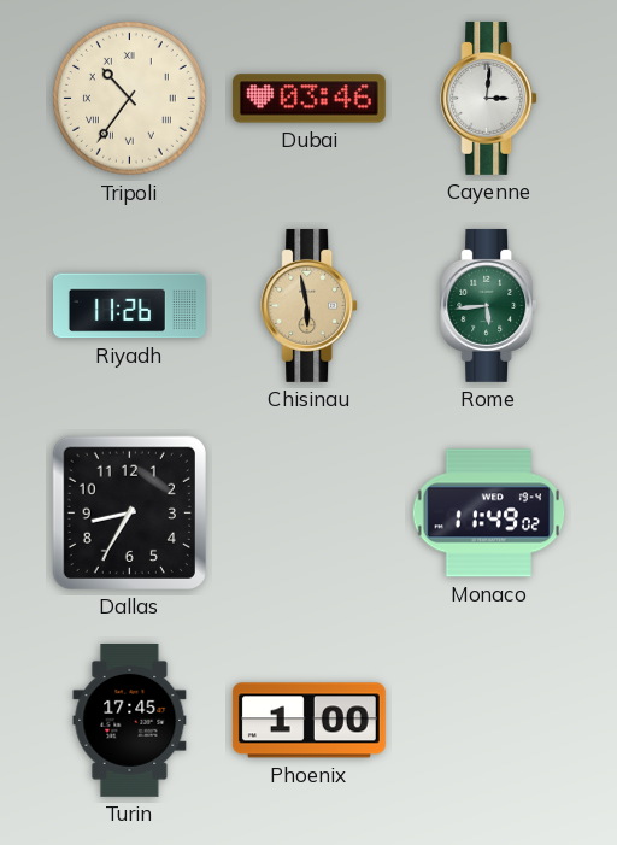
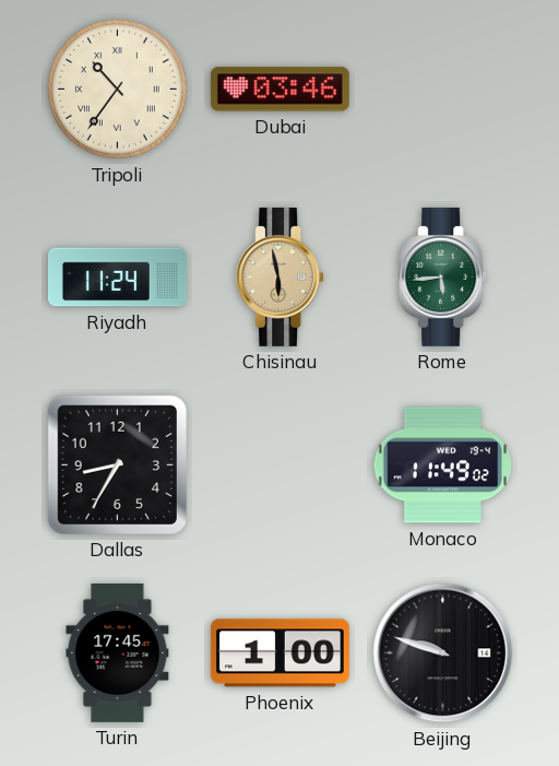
Cayenne: 3:01 -> none (489, 98)
Riyadh: 11:26 -> 11:24 (117, 278)
Beijing: none -> 9:48 (443, 653)
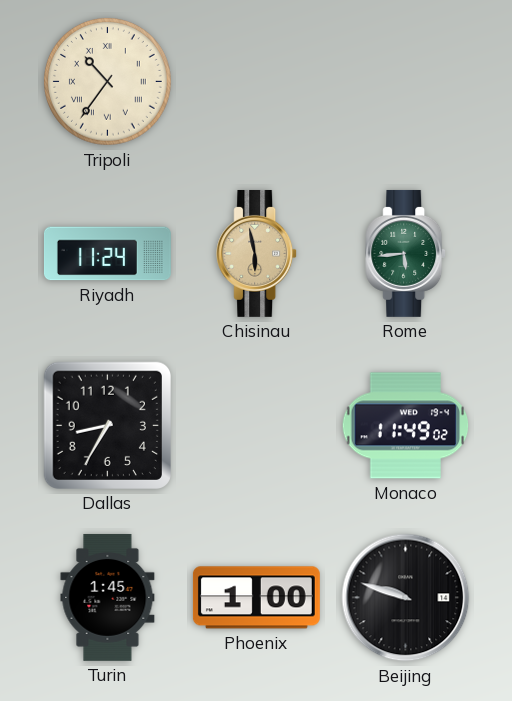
Dubai: 03:46 -> none (279, 90)
Turin: 17:45 -> 1:45 (108, 597)
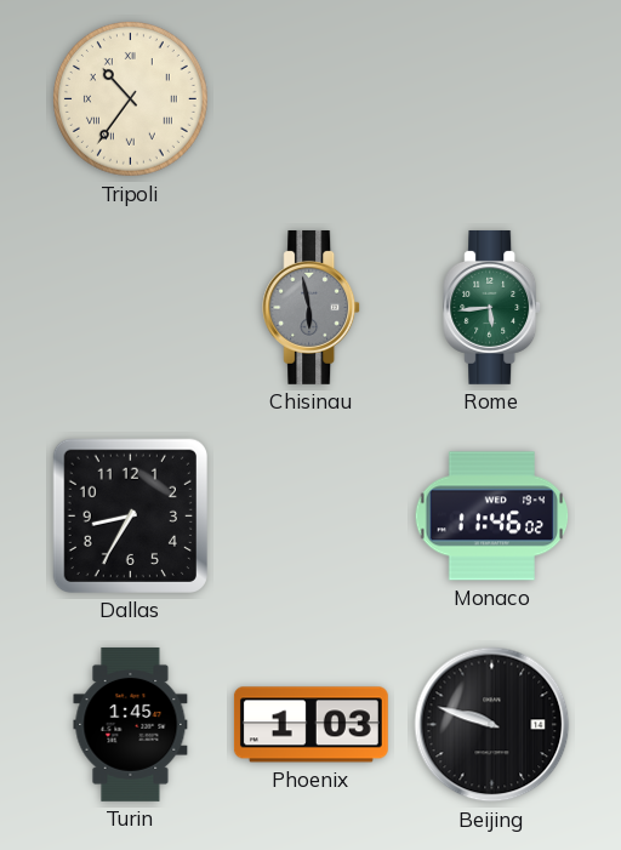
Riyadh: 11:24 -> none (107, 254)
Chisinau dial: champagne -> grey (312, 307)
Monaco: 11:49 -> 11:46 (492, 517)
Phoenix: 1:00 -> 1:03 (310, 725)
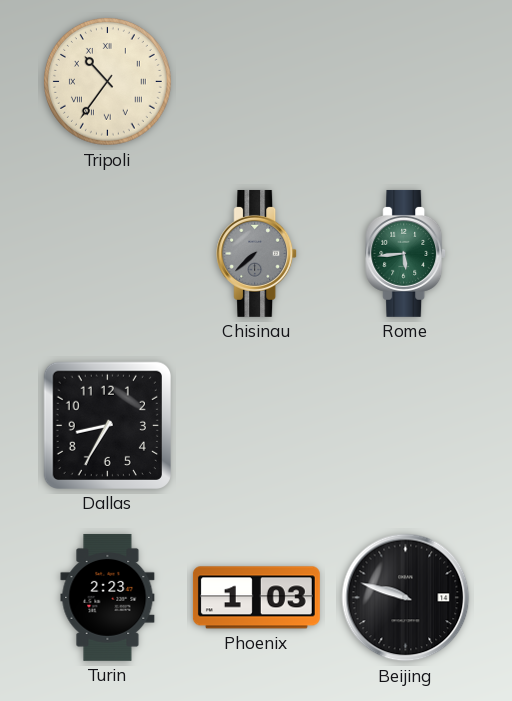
Chisinau: 5:58 -> 7:38 (257, 253)
Monaco: 11:46 -> none (492, 517)
Turin: 1:45 -> 2:23 (108, 597)
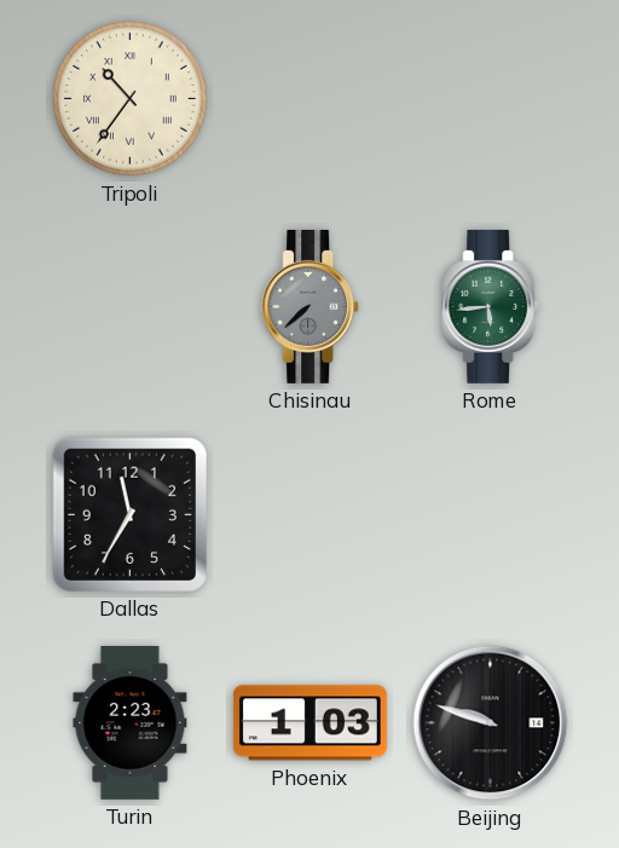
Dallas: 8:35 -> 11:35 (129, 514)
